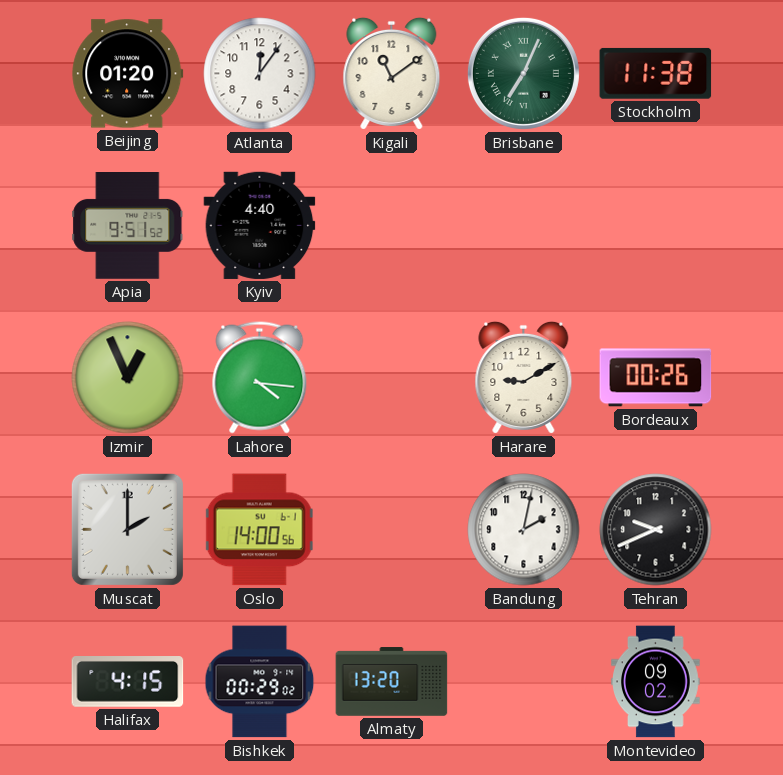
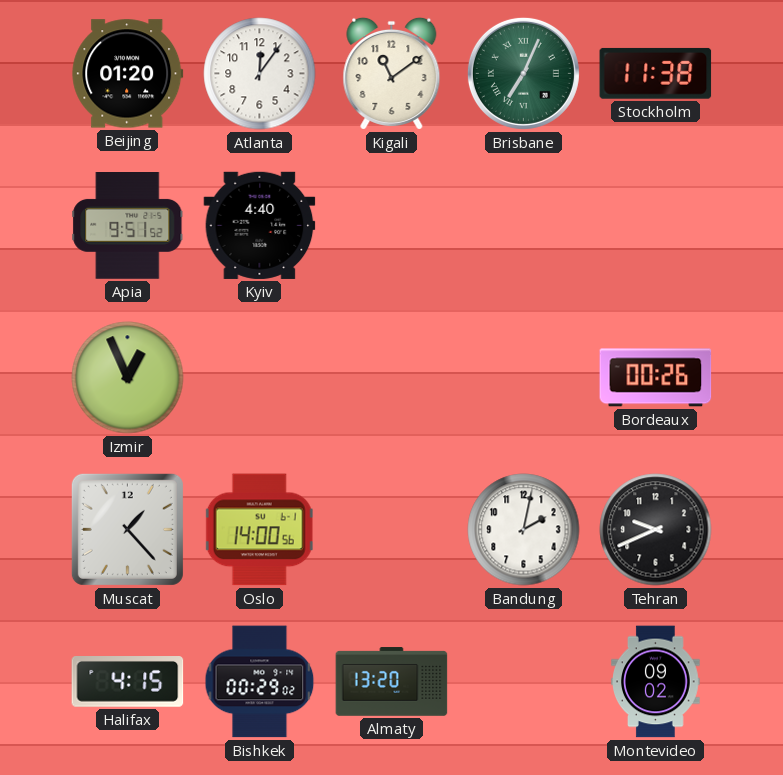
Lahore: 4:16 -> none (260, 378)
Harare: 9:10 -> none (524, 377)
Muscat: 2:00 -> 1:23 (127, 529)
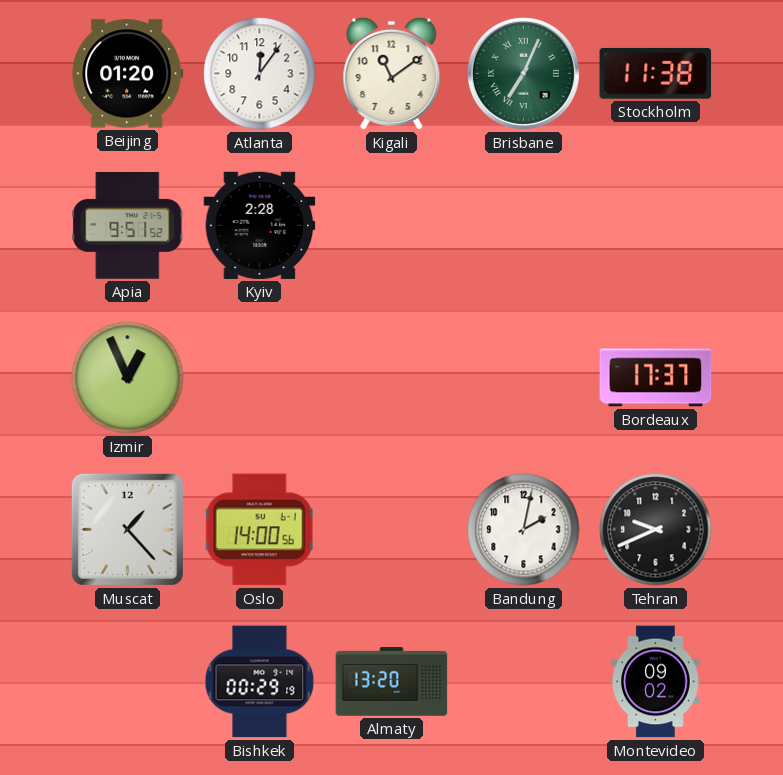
Kyiv: 4:40 -> 2:28 (260, 225)
Bordeaux: 00:26 -> 17:37 (656, 378)
Halifax: 4:15 -> none (128, 682)
Bishkek: 00:29:02 -> 00:29:19 (260, 682)
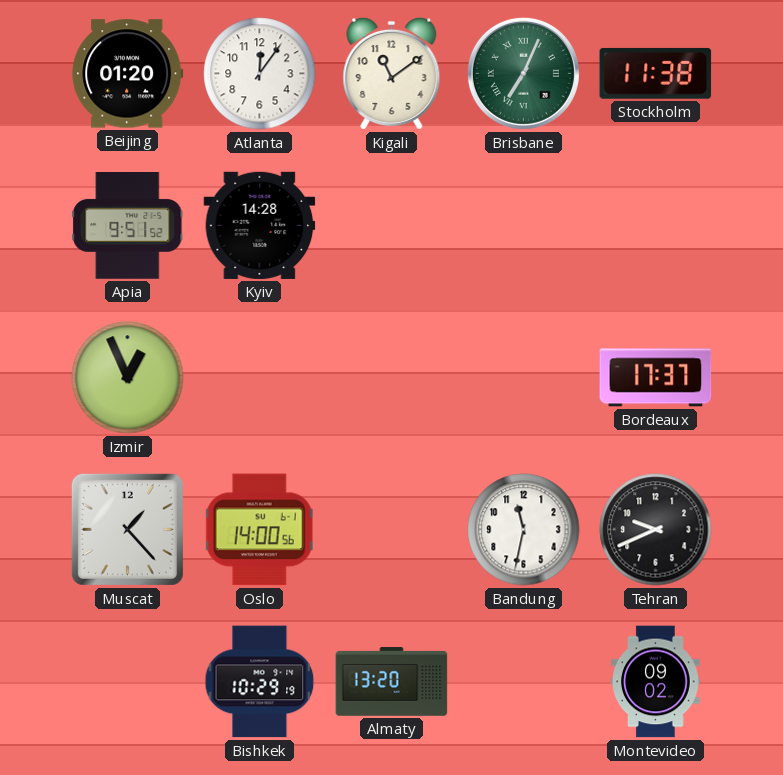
Kyiv: 2:28 -> 14:28 (260, 225)
Bandung: 2:02 -> 11:32 (524, 530)
Bishkek: 00:29 -> 10:29 (260, 682)
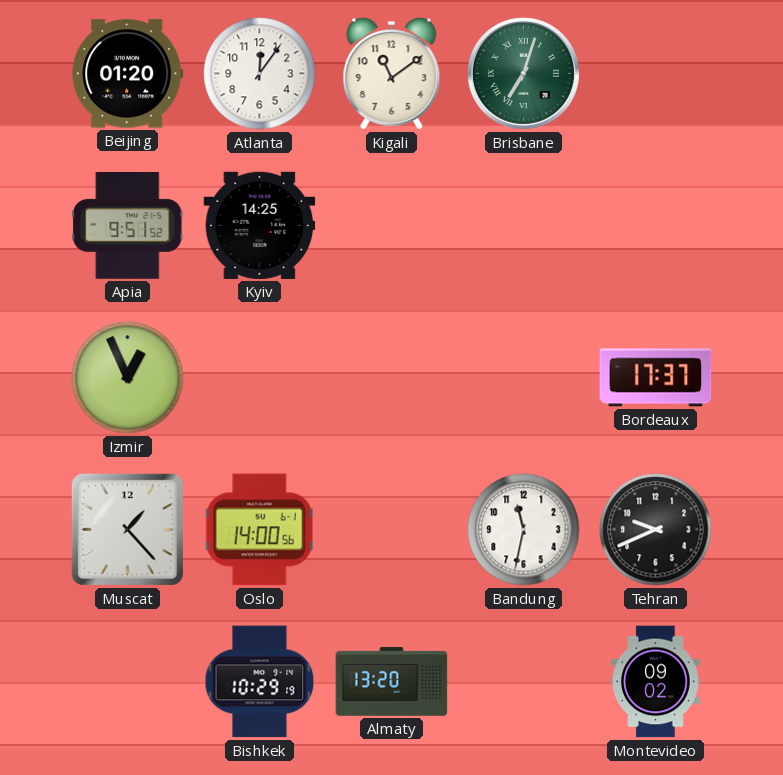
Brisbane: 7:04 -> 7:03 (523, 73)
Stockholm: 11:38 -> none (656, 73)
Kyiv: 14:28 -> 14:25 (260, 225)
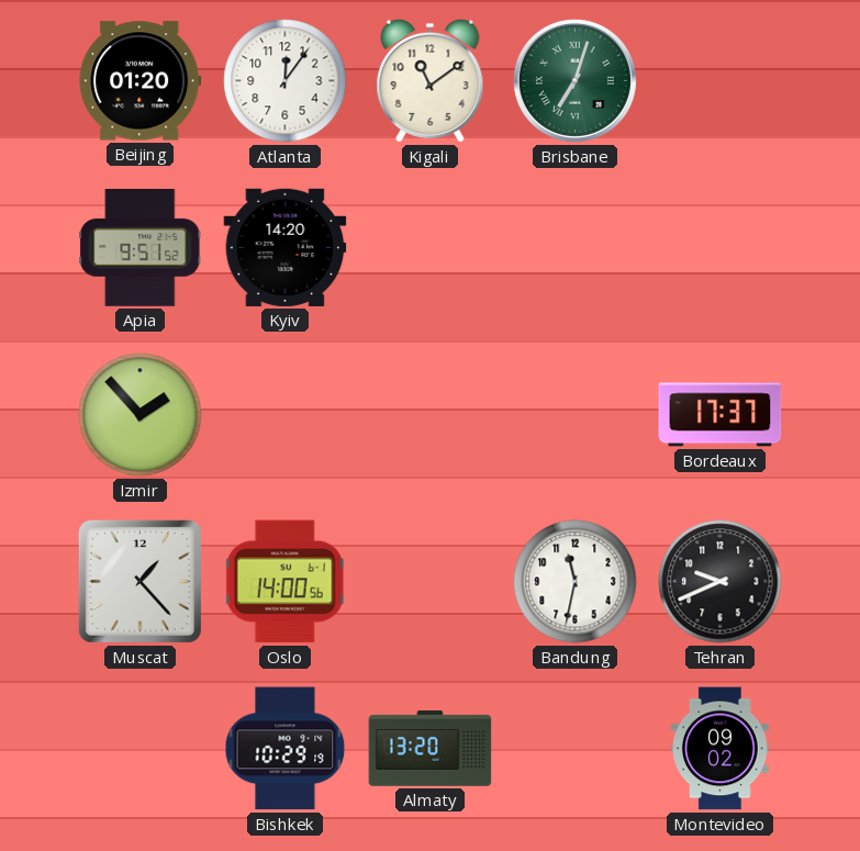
Kyiv: 14:25 -> 14:20 (286, 247)
Izmir: 12:56 -> 1:53 (141, 415)
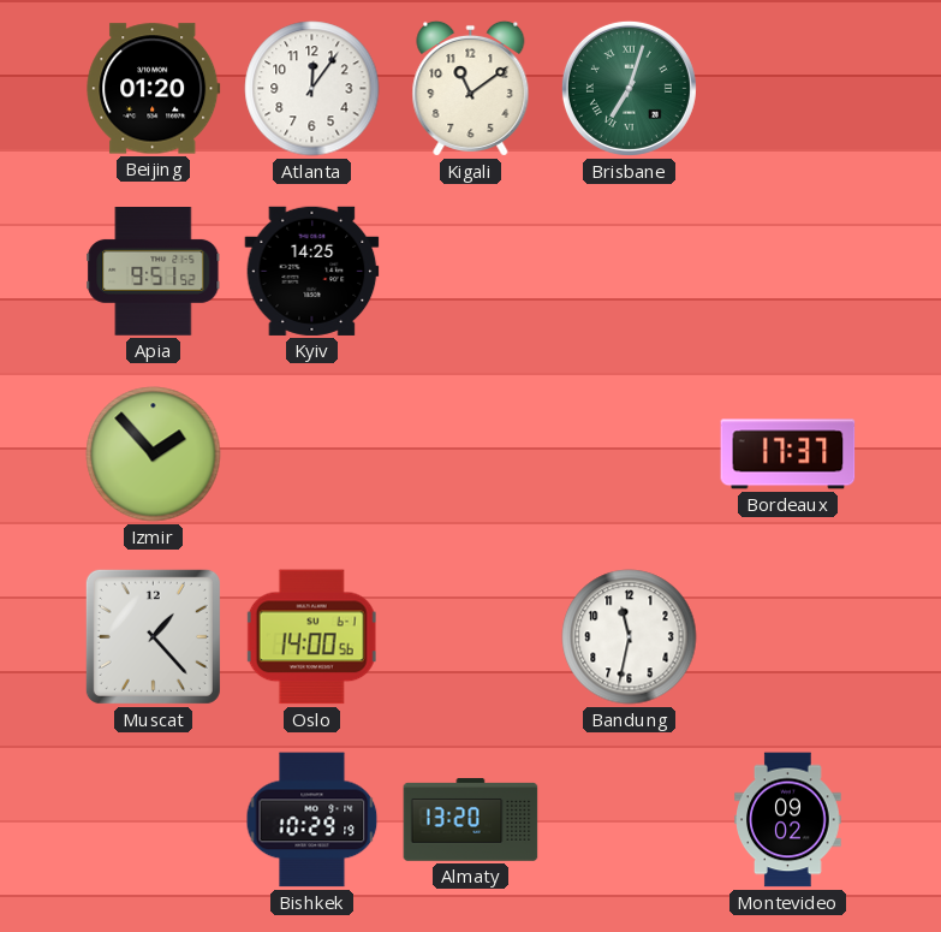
Kyiv: 14:20 -> 14:25 (312, 271)
Tehran: 9:41 -> none (721, 582)
